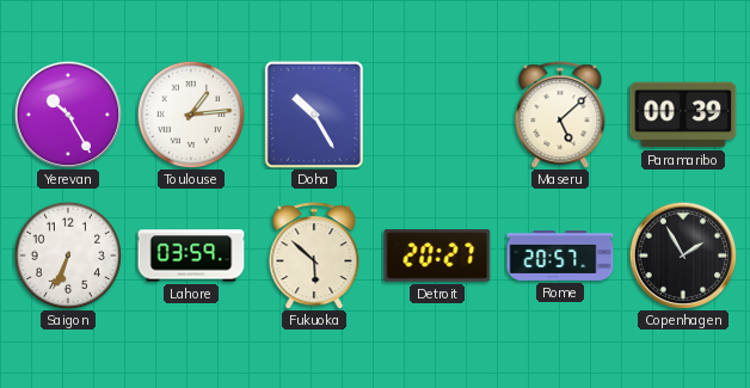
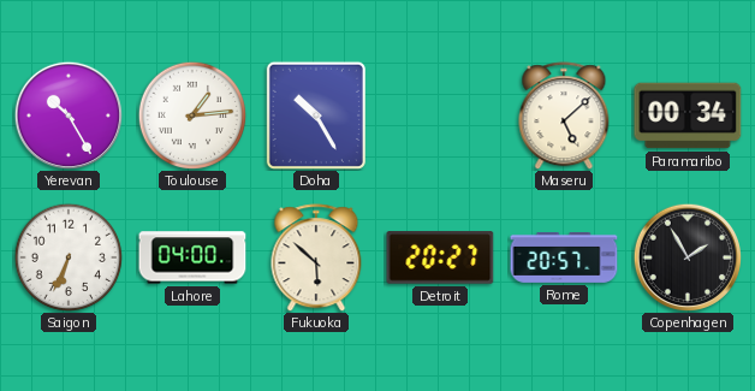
Paramaribo: 00:39 -> 00:34 (688, 115)
Lahore: 03:59 -> 04:00 (192, 257)
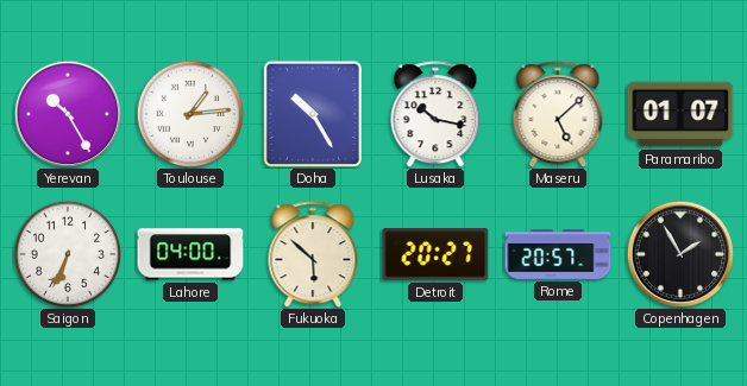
Lusaka: none -> 10:17 (435, 114)
Paramaribo: 00:34 -> 01:07 (680, 114)
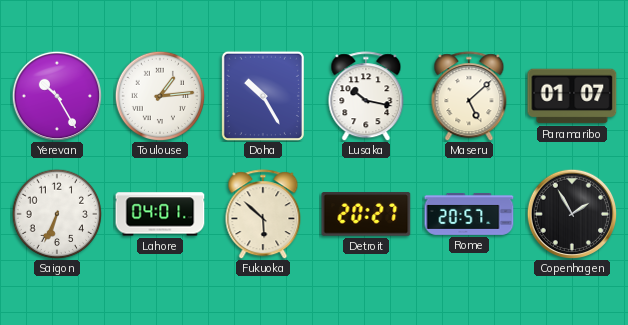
Lahore: 04:00 -> 04:01 (160, 214)
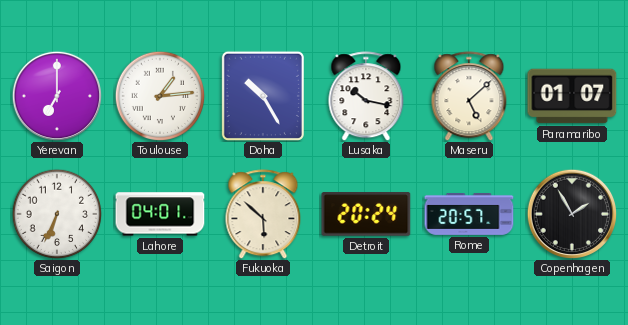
Yerevan: 10:25 -> 7:00 (56, 95)
Detroit: 20:27 -> 20:24 (366, 214)
